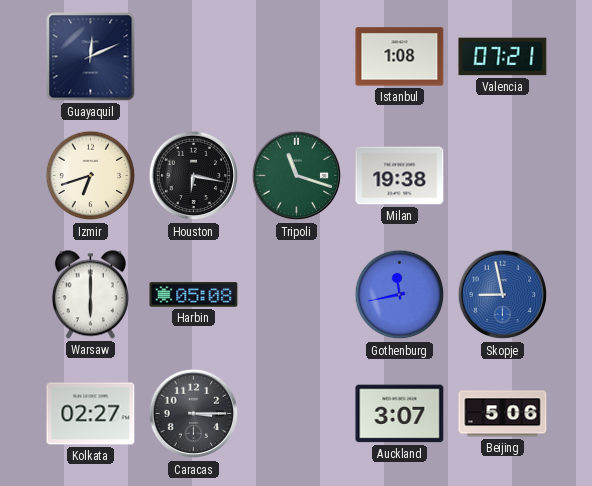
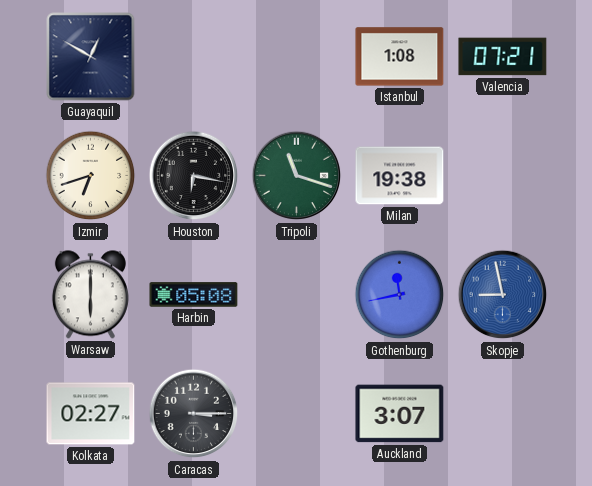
Guayaquil: 12:11 -> 12:50 (91, 57)
Beijing: 5:06 -> none (503, 414)
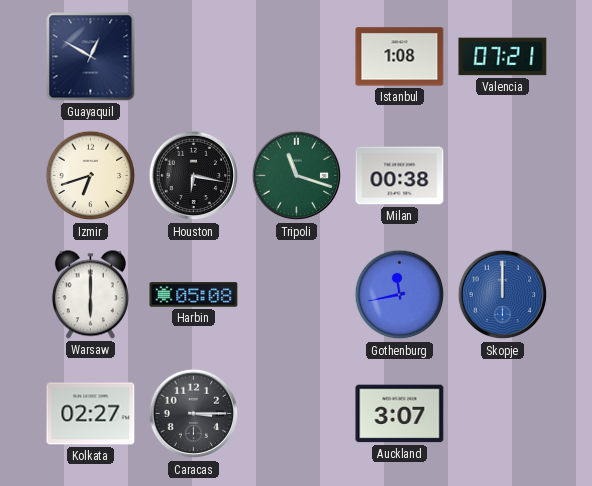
Milan: 19:38 -> 00:38 (400, 176)
Skopje: 8:58 -> 12:00 (503, 295)
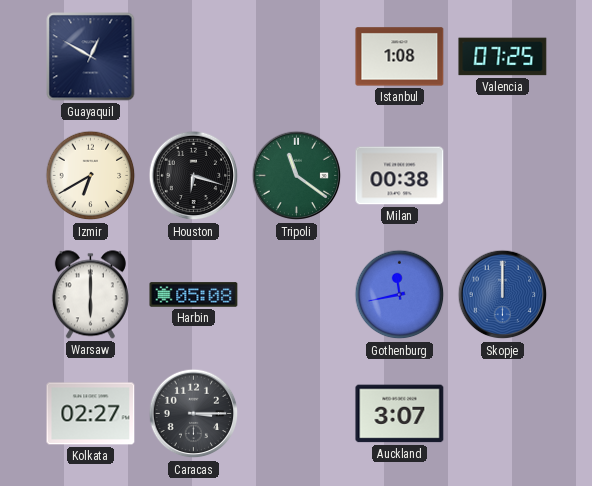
Valencia: 07:21 -> 07:25 (503, 57)
Izmir: 6:42 -> 6:40 (91, 176)
Houston: 6:17 -> 6:18 (194, 176)
Tripoli: 11:18 -> 11:21 (297, 176)
